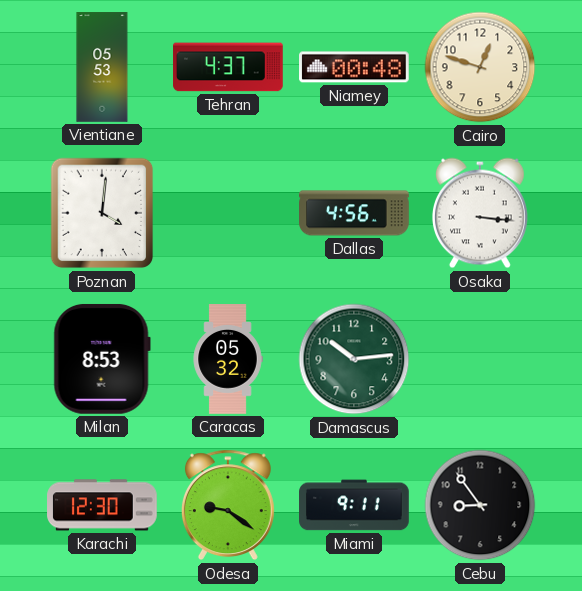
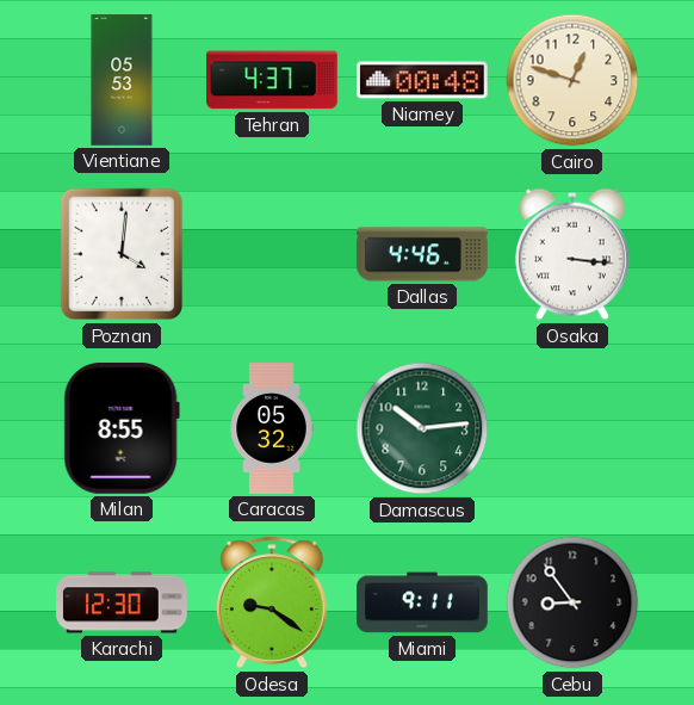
Dallas: 4:56 -> 4:46 (422, 254)
Milan: 8:53 -> 8:55 (122, 428)
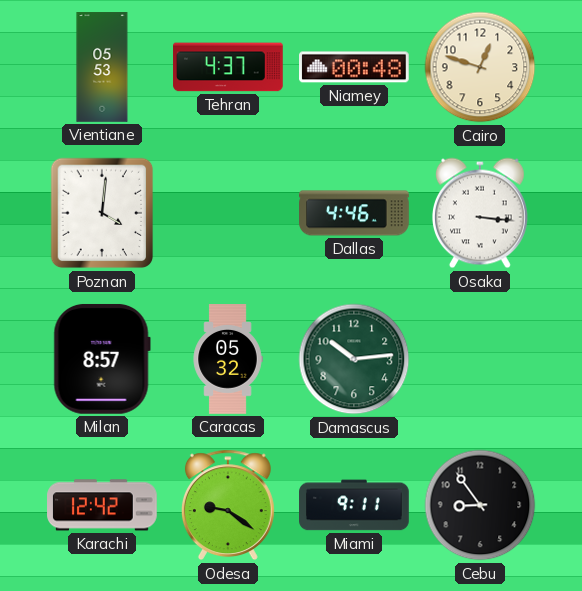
Milan: 8:55 -> 8:57 (102, 359)
Karachi: 12:30 -> 12:42 (102, 505)
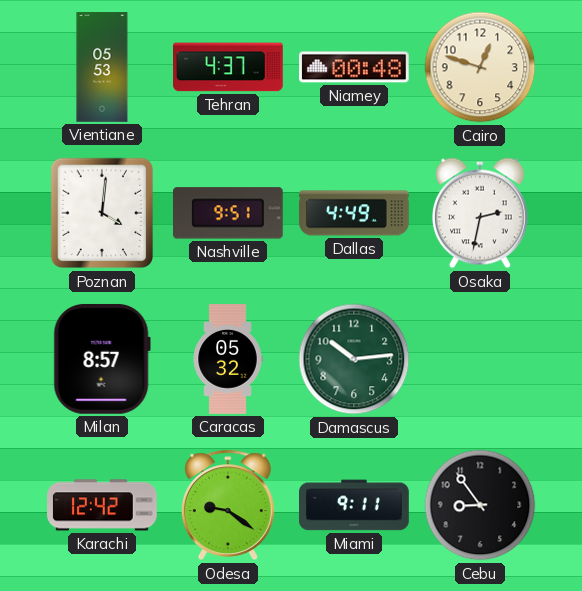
Nashville: none -> 9:51 (228, 213)
Dallas: 4:46 -> 4:49 (354, 213)
Osaka: 3:16 -> 2:32 (480, 213)
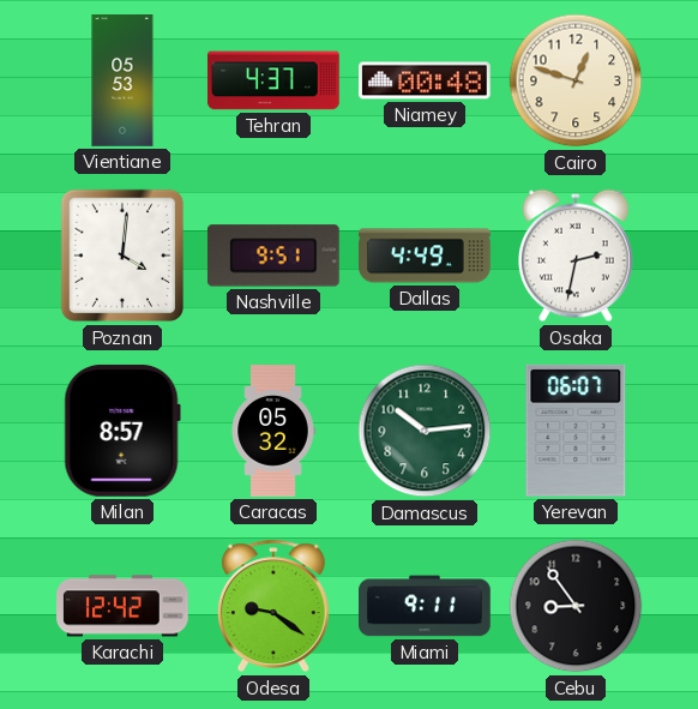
Yerevan: none -> 06:07 (576, 431)
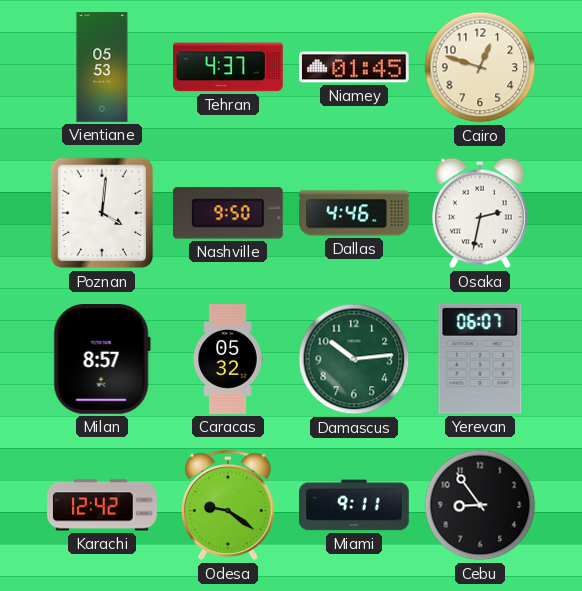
Niamey: 00:48 -> 01:45 (354, 67)
Nashville: 9:51 -> 9:50 (228, 213)
Dallas: 4:49 -> 4:46 (354, 213)
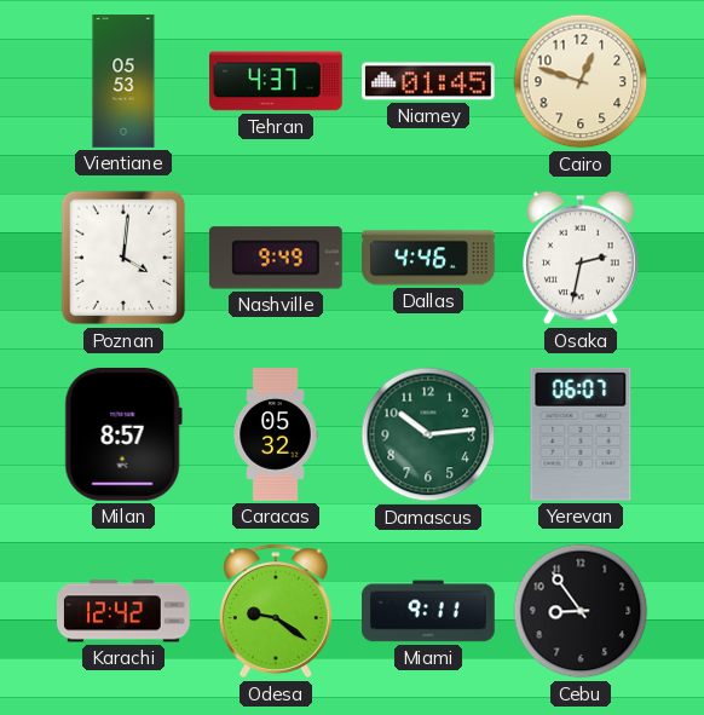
Nashville: 9:50 -> 9:49 (276, 258)
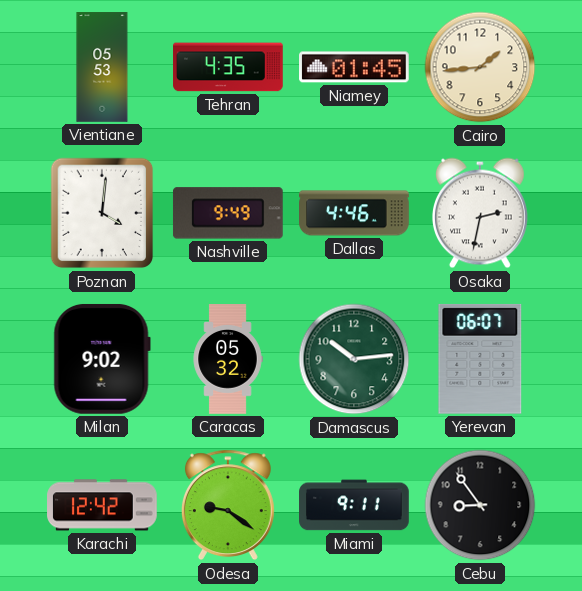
Tehran: 4:37 -> 4:35 (228, 67)
Cairo: 12:48 -> 1:44 (480, 67)
Milan: 8:57 -> 9:02 (102, 359)
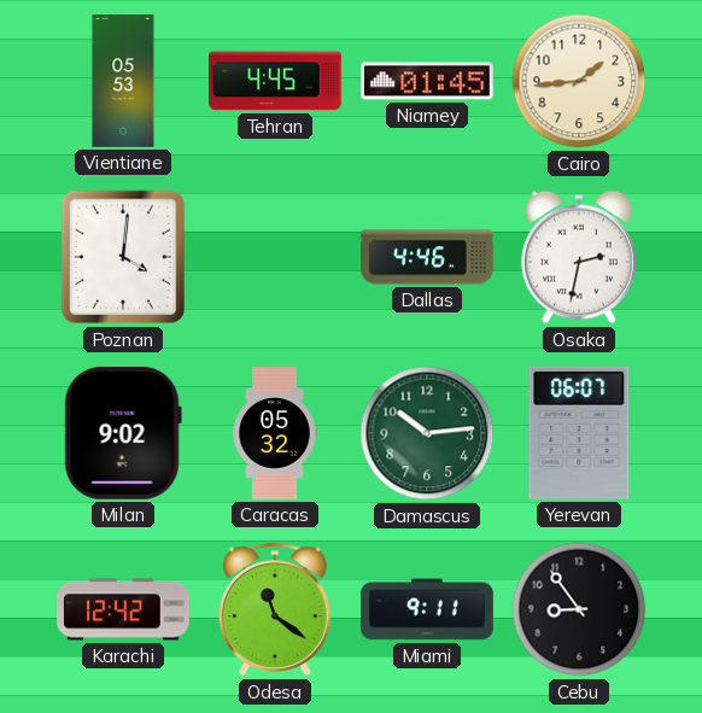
Tehran: 4:35 -> 4:45 (275, 81)
Nashville: 9:49 -> none (228, 213)
Odesa: 9:21 -> 11:21 (275, 609)
